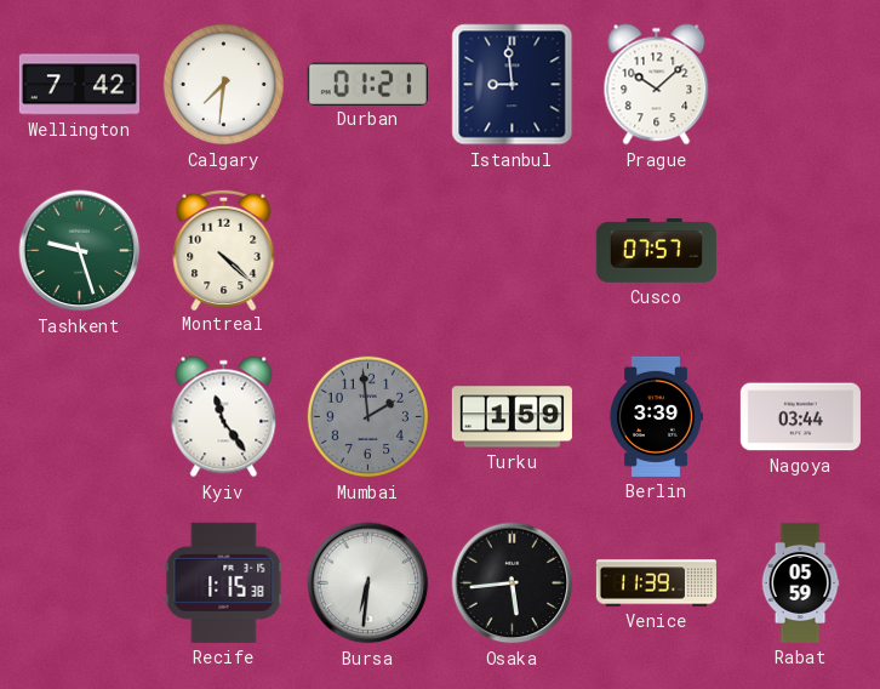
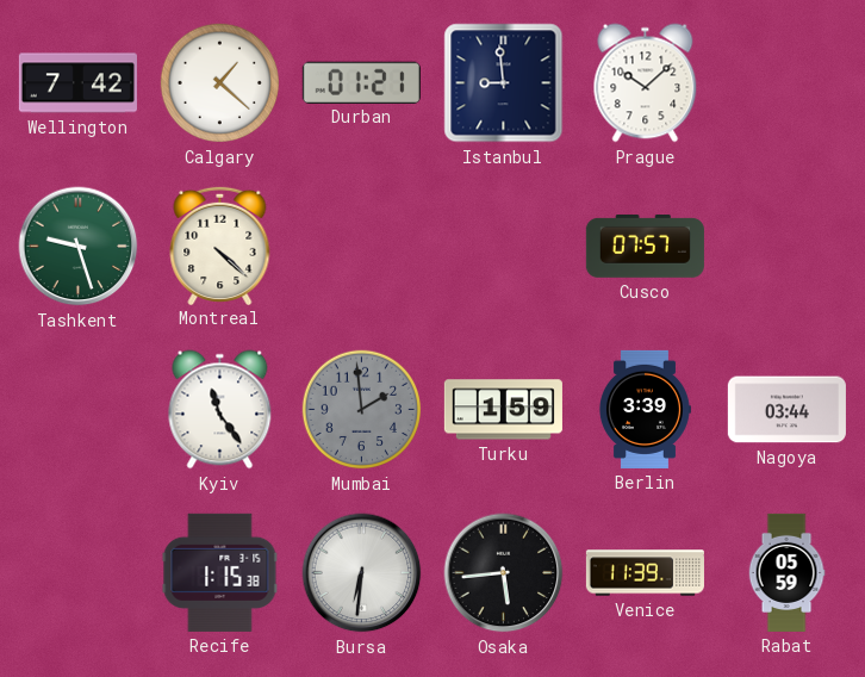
Calgary: 7:31 -> 1:22 (220, 83)
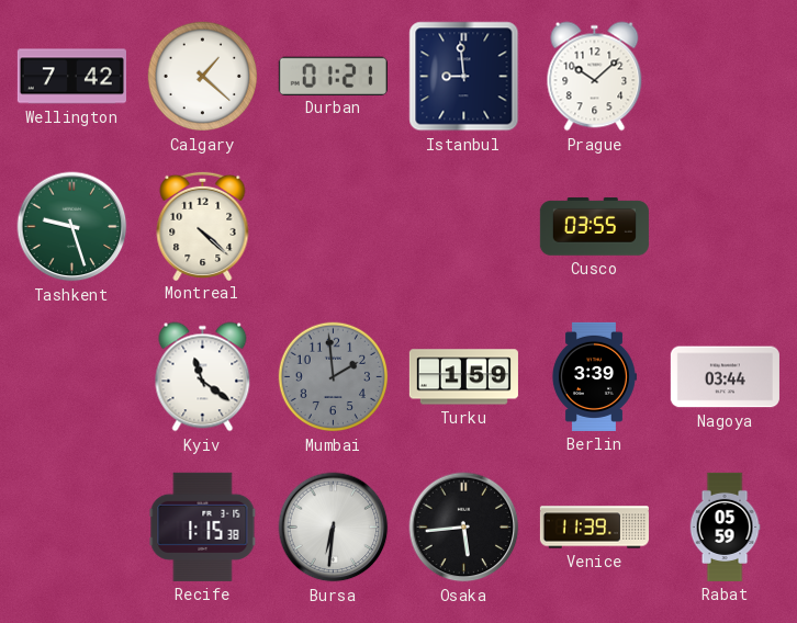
Cusco: 07:57 -> 03:55 (594, 227)
Kyiv: 11:24 -> 11:21 (203, 377)
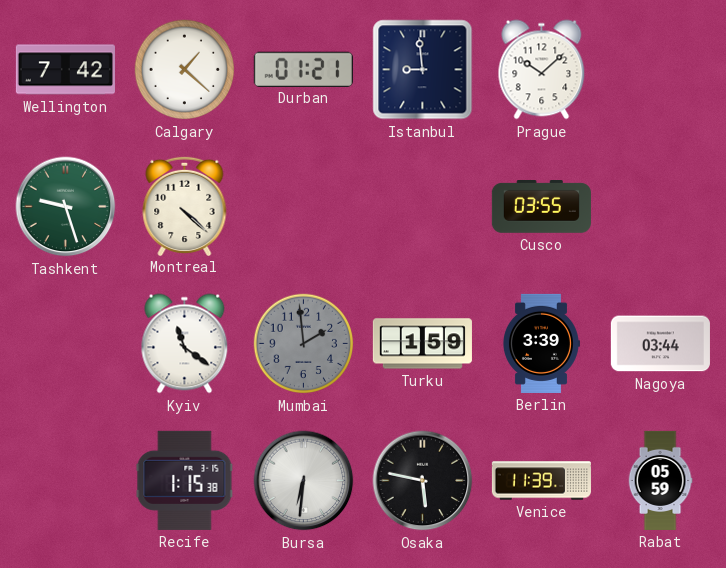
Osaka: 5:44 -> 5:47 (423, 481)
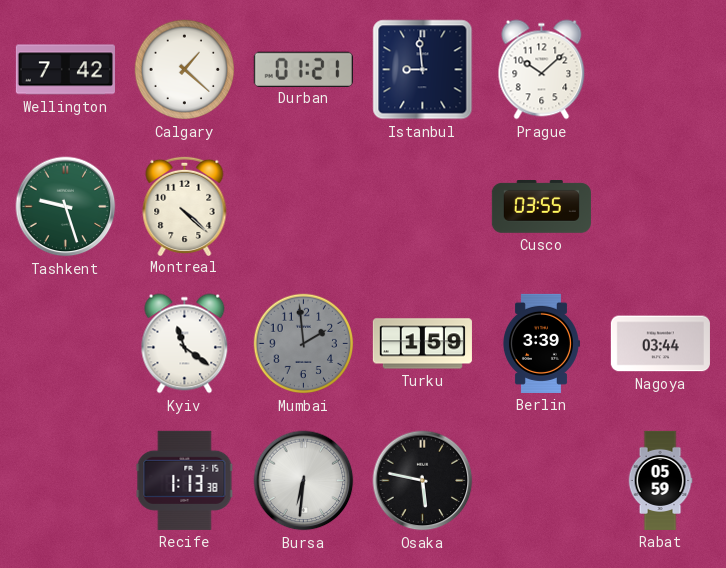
Recife: 1:15 -> 1:13 (185, 480)
Venice: 11:39 -> none (541, 481)
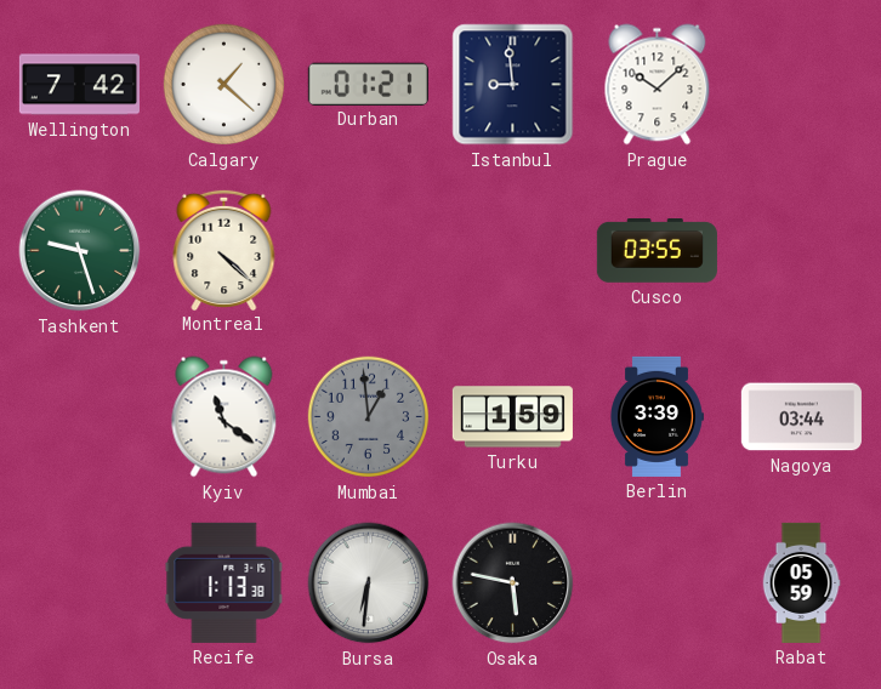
Mumbai: 1:59 -> 12:59 (369, 417)
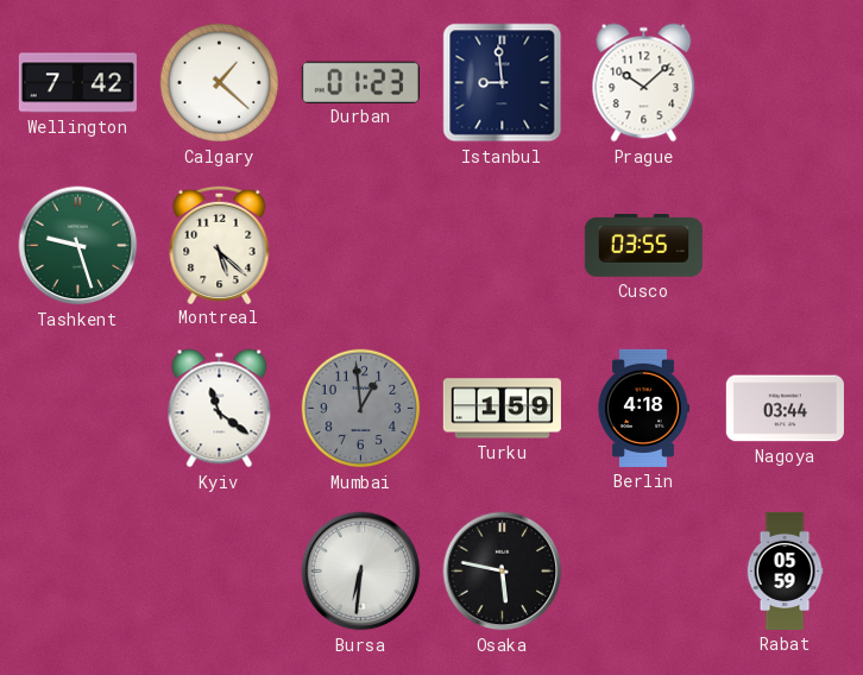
Durban: 01:21 -> 01:23 (360, 82)
Montreal: 4:22 -> 5:22 (220, 244)
Berlin: 3:39 -> 4:18 (643, 408)
Recife: 1:13 -> none (224, 582)
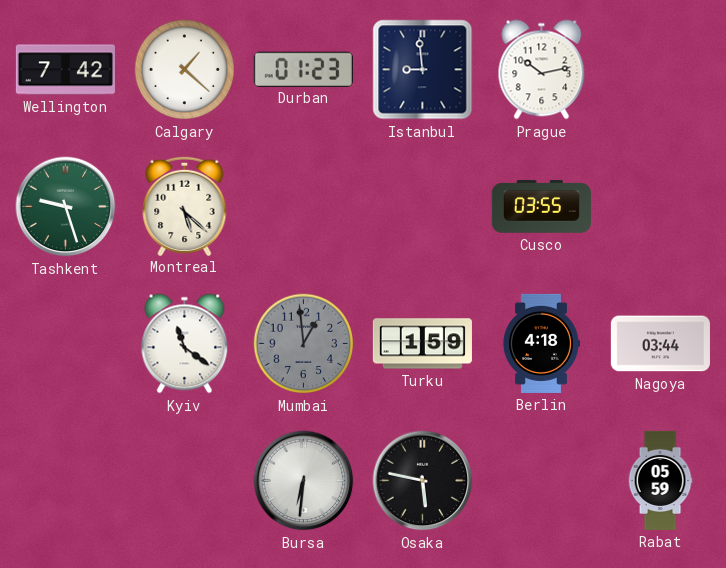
Prague: 10:08 -> 10:13 (542, 70)
